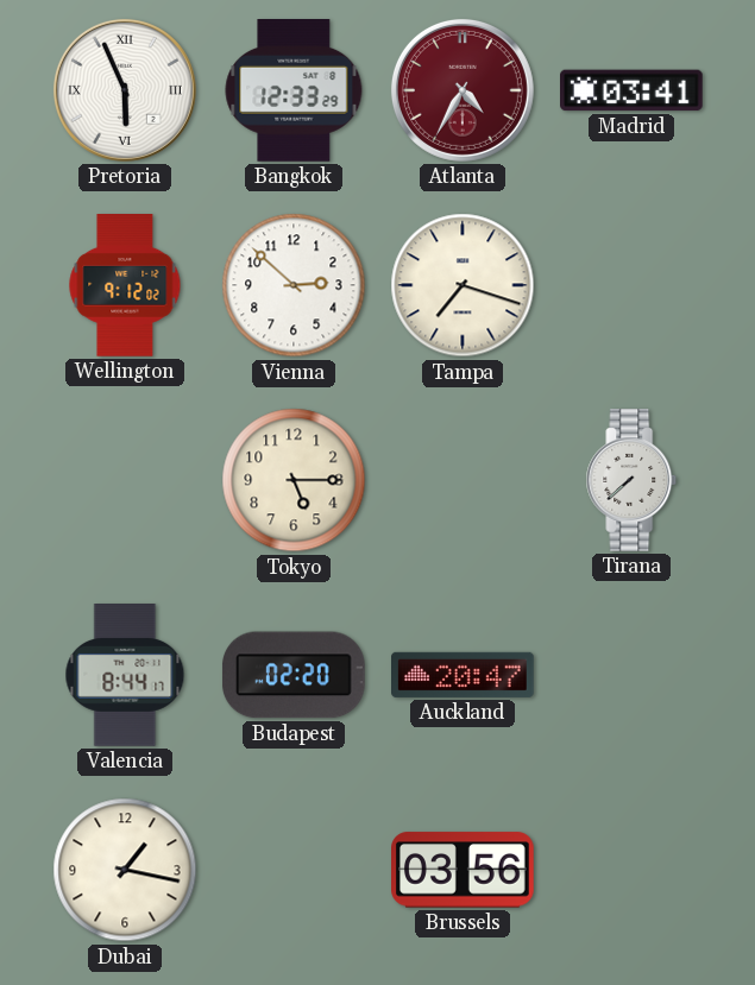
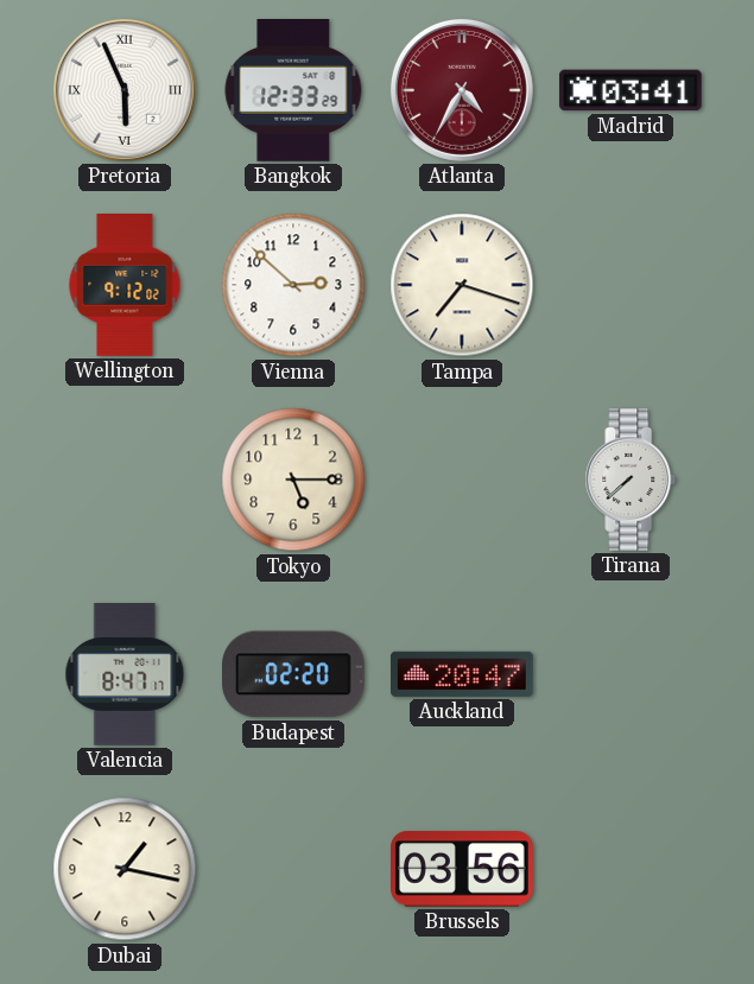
Valencia: 8:44 -> 8:47 (125, 674)
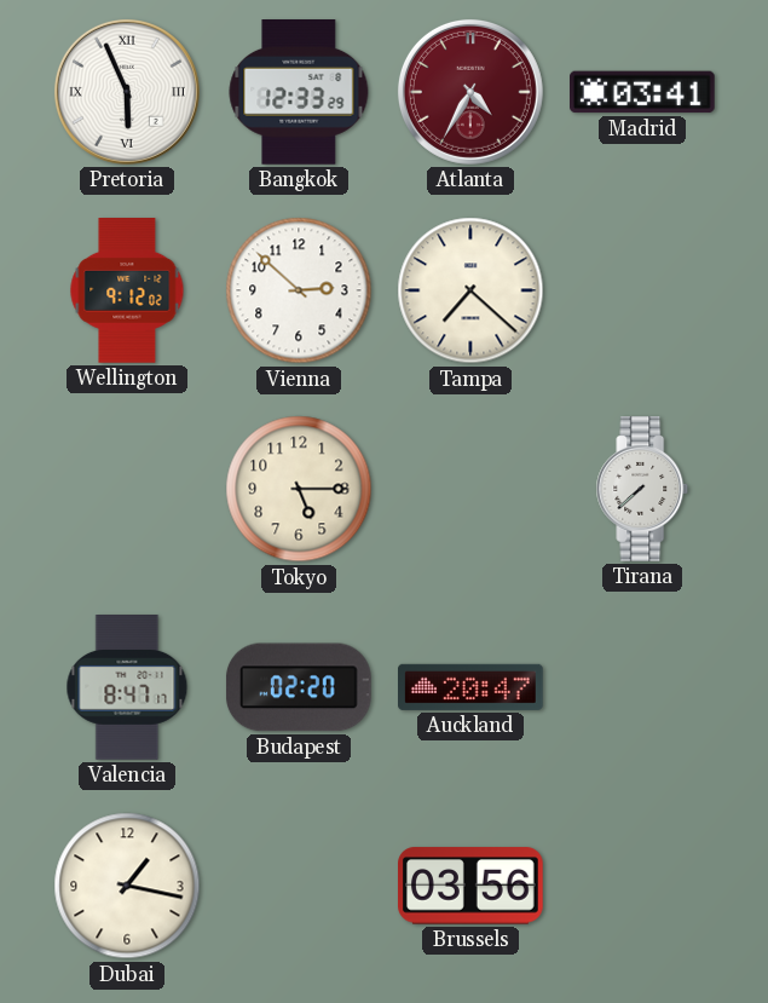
Tampa: 7:18 -> 7:22 (470, 290)
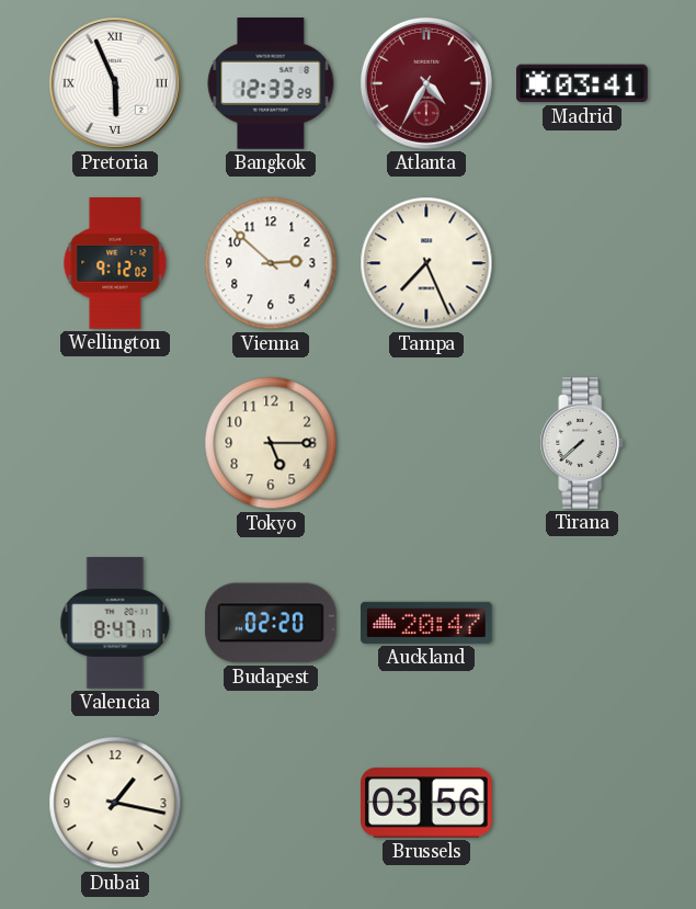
Tampa: 7:22 -> 7:26 (426, 263)
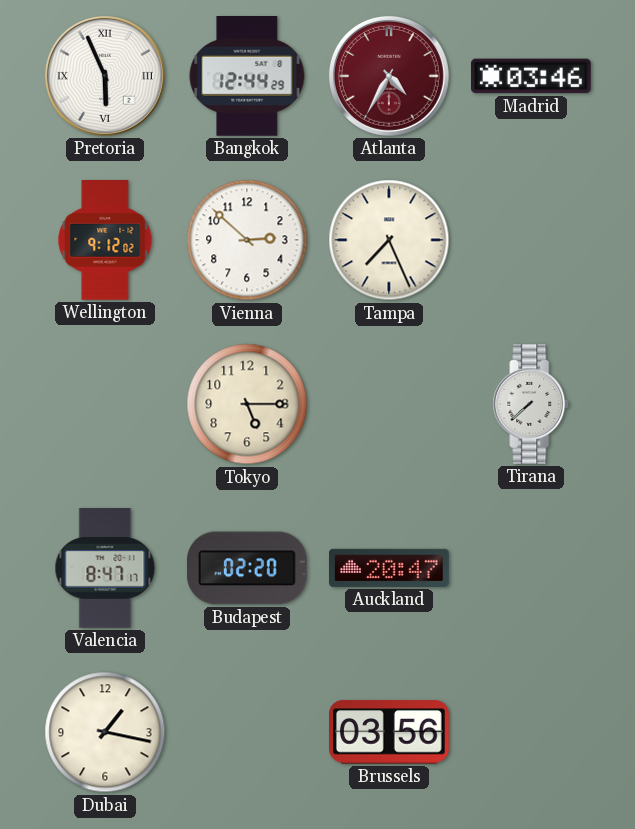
Bangkok: 12:33 -> 12:44 (247, 77)
Madrid: 03:41 -> 03:46 (532, 76)
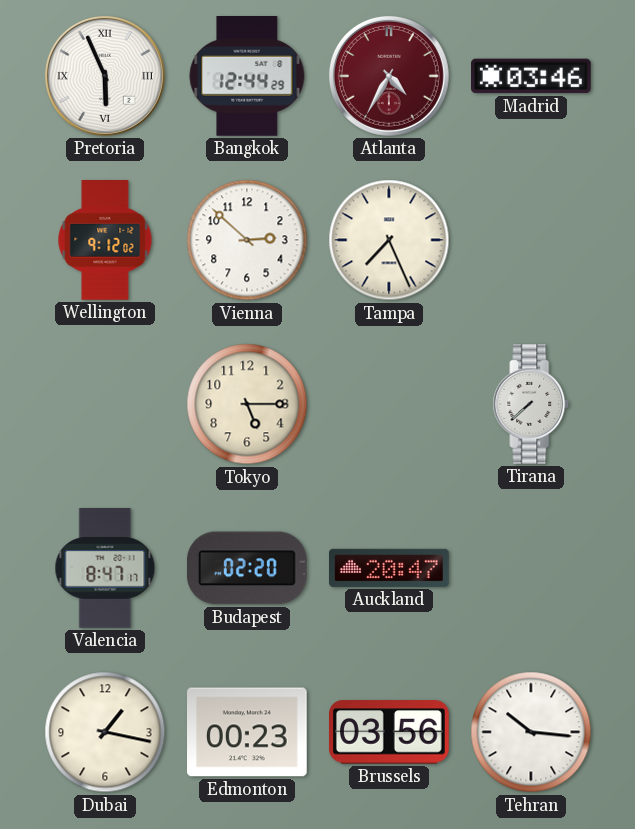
Edmonton: none -> 00:23 (248, 732)
Tehran: none -> 10:16 (531, 732)
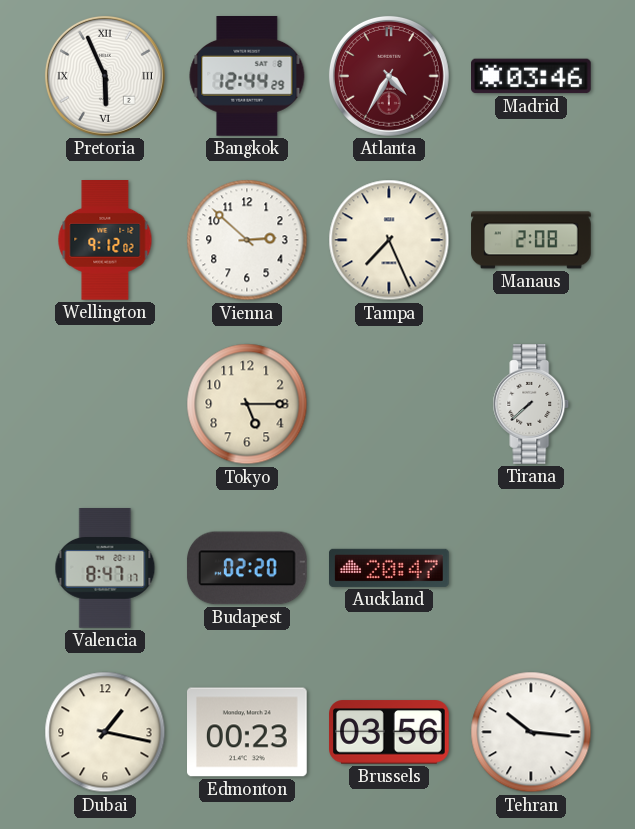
Manaus: none -> 2:08 (531, 240)
